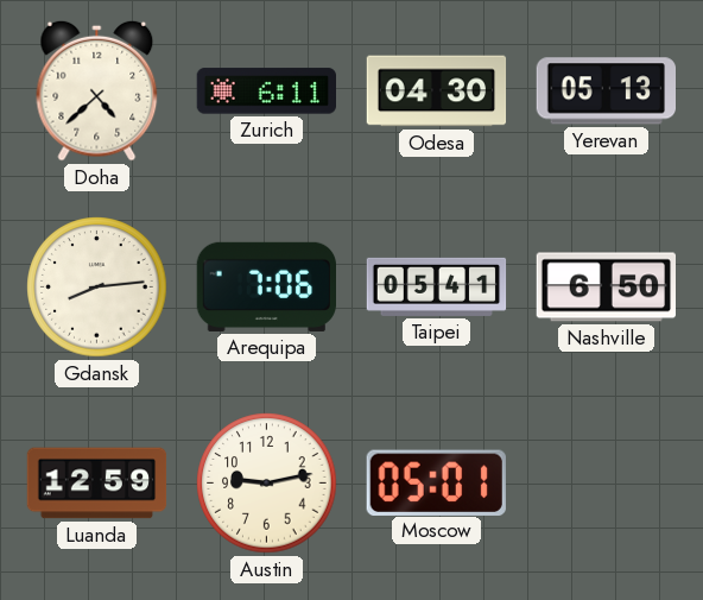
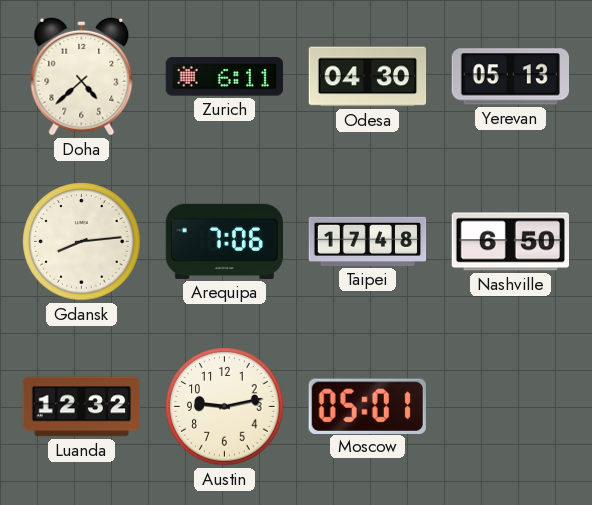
Taipei: 05:41 -> 17:48 (368, 241)
Luanda: 12:59 -> 12:32 (82, 407)
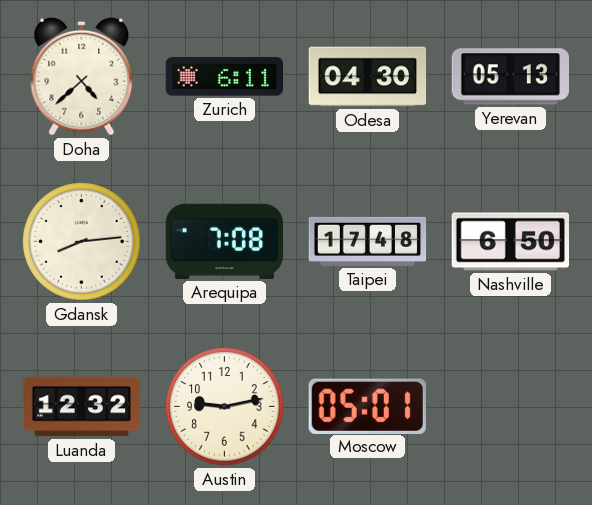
Arequipa: 7:06 -> 7:08 (224, 241)
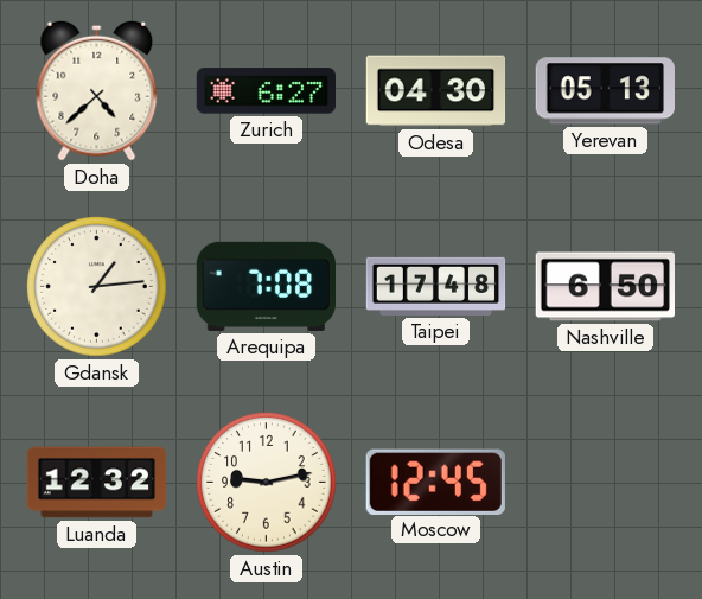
Zurich: 6:11 -> 6:27 (267, 91)
Gdansk: 8:14 -> 1:14 (97, 287)
Moscow: 05:01 -> 12:45 (435, 482)
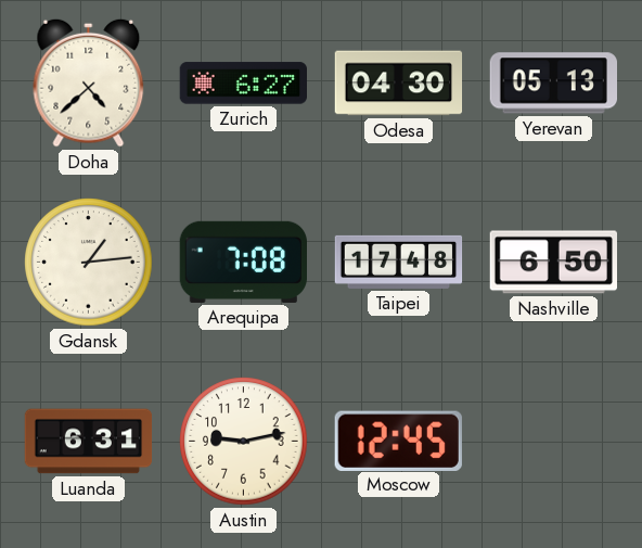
Luanda: 12:32 -> 6:31 (89, 442)
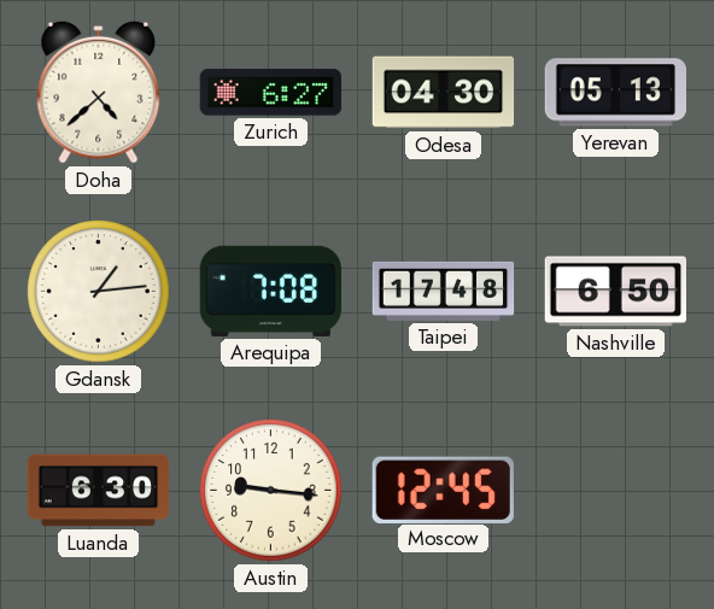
Luanda: 6:31 -> 6:30 (99, 491)
Austin: 9:13 -> 9:16 (271, 491)
